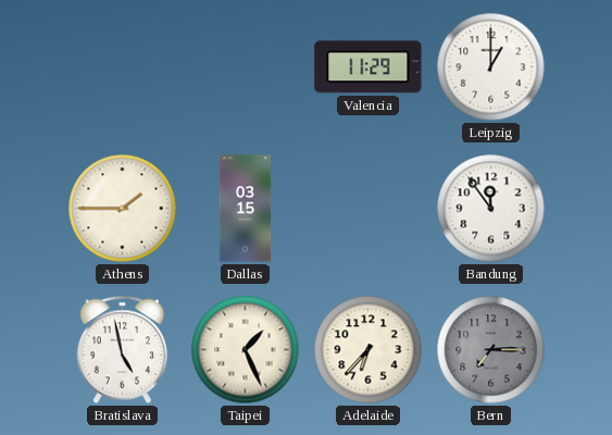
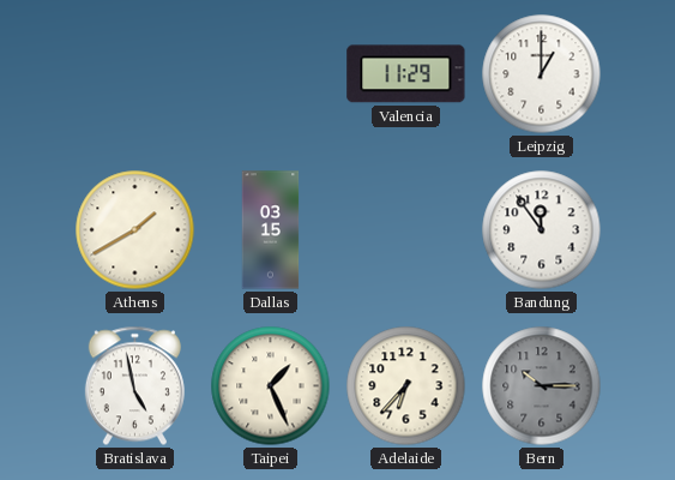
Athens: 1:45 -> 1:40 (135, 230)
Bern: 7:15 -> 10:15 (542, 386)
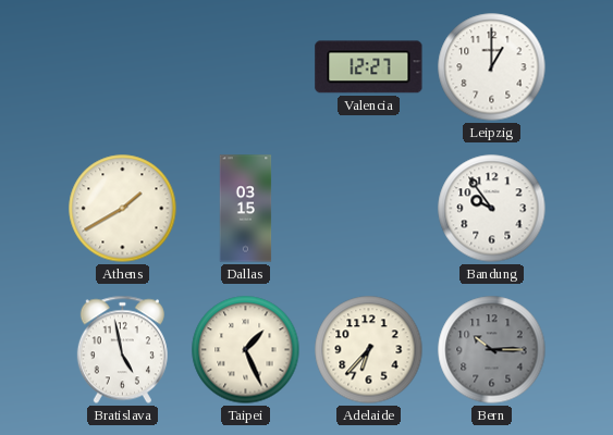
Valencia: 11:29 -> 12:27 (369, 67)
Bandung: 11:54 -> 9:54 (492, 209)
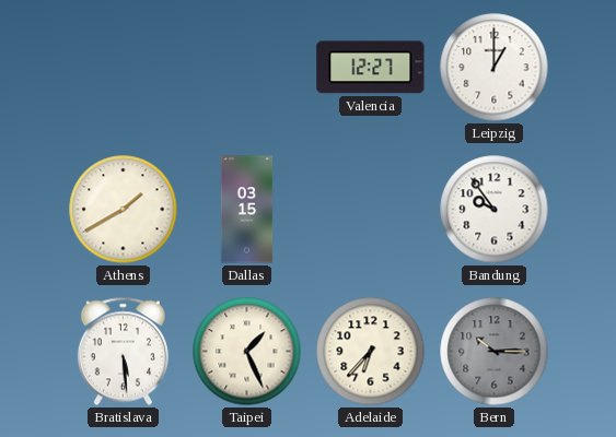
Bratislava: 4:58 -> 5:29 (123, 352)
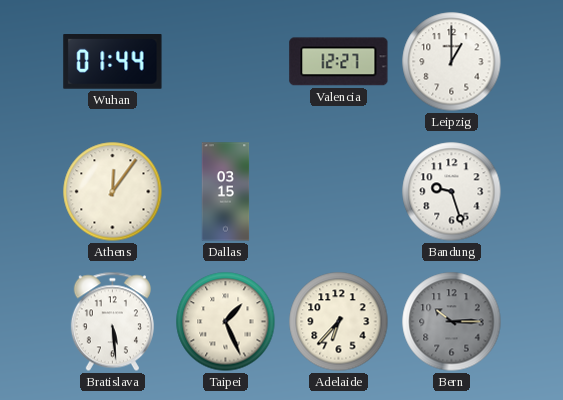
Wuhan: none -> 01:44 (113, 62)
Athens: 1:40 -> 12:06 (113, 192)
Bandung: 9:54 -> 9:27 (452, 192)
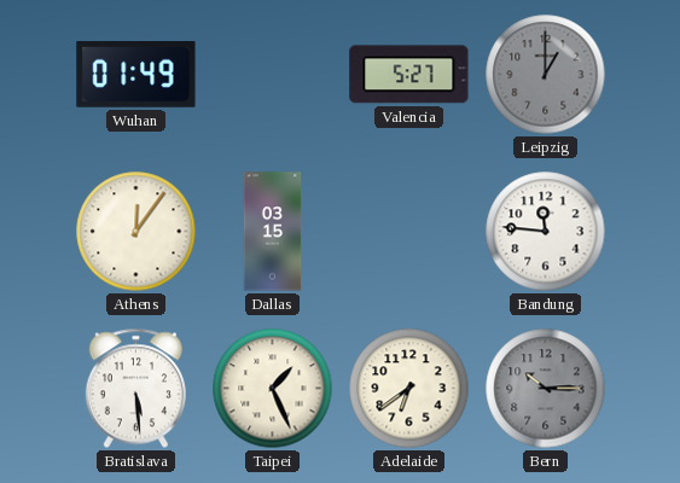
Wuhan: 01:44 -> 01:49 (136, 75)
Valencia: 12:27 -> 5:27 (409, 75)
Leipzig dial: white -> grey (546, 75)
Bandung: 9:27 -> 11:46 (546, 232)
Adelaide: 6:37 -> 6:39 (409, 389)
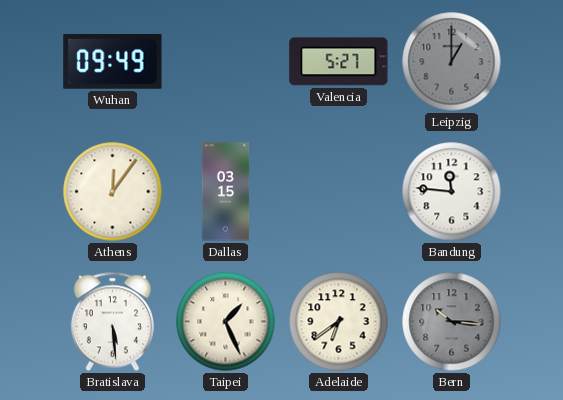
Wuhan: 01:49 -> 09:49 (113, 62)
Bern: 10:15 -> 10:16 (452, 322)
